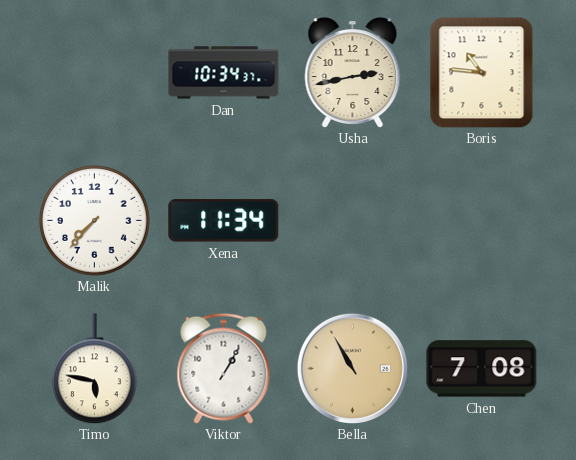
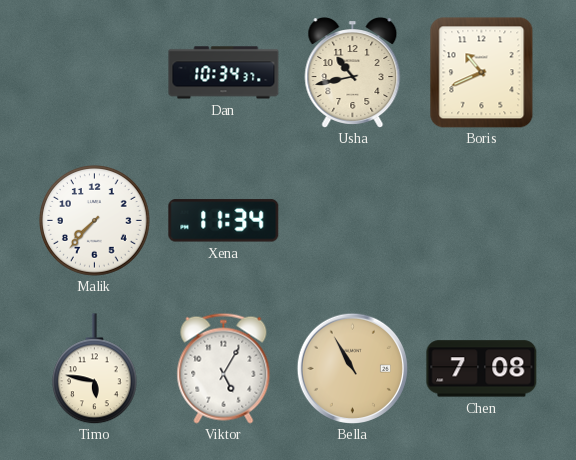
Usha: 2:43 -> 10:43 (353, 73)
Boris: 10:46 -> 10:41 (482, 73)
Viktor: 1:05 -> 5:05 (224, 368)
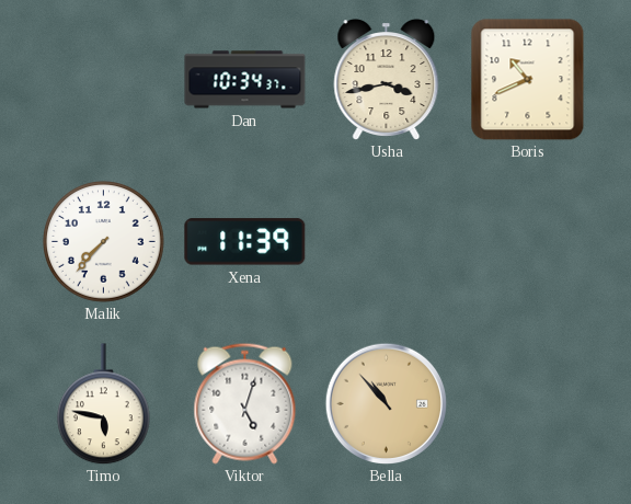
Usha: 10:43 -> 3:43 (387, 80)
Xena: 11:34 -> 11:39 (245, 242)
Viktor: 5:05 -> 5:03 (245, 403)
Bella: 10:55 -> 10:53 (386, 403)
Chen: 7:08 -> none (482, 369)
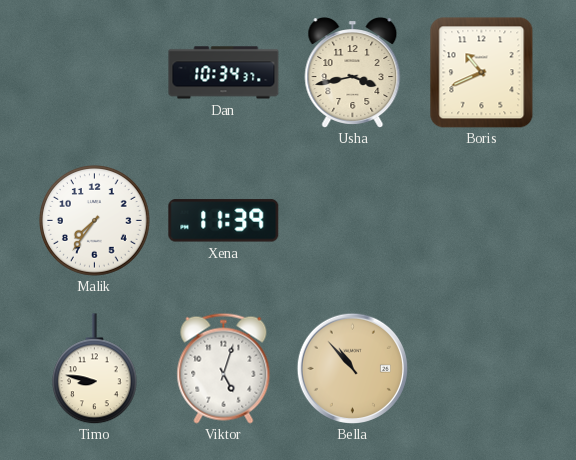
Malik: 7:37 -> 7:36 (95, 221)
Timo: 5:47 -> 8:47 (94, 369)
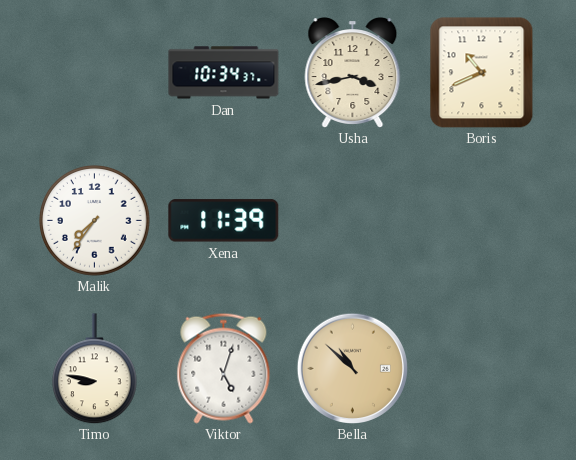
Bella: 10:53 -> 10:52 (352, 368)
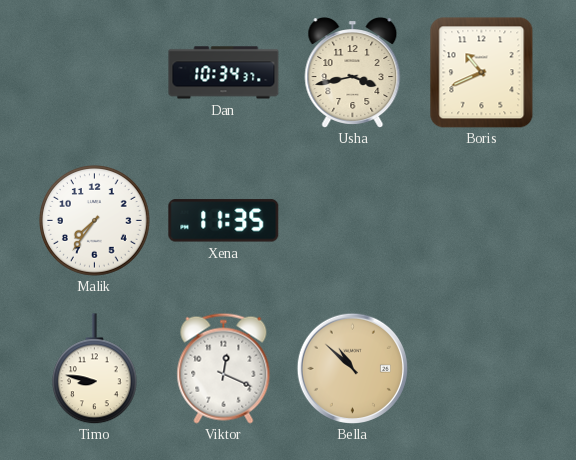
Xena: 11:39 -> 11:35 (224, 221)
Viktor: 5:03 -> 12:19 (224, 368)
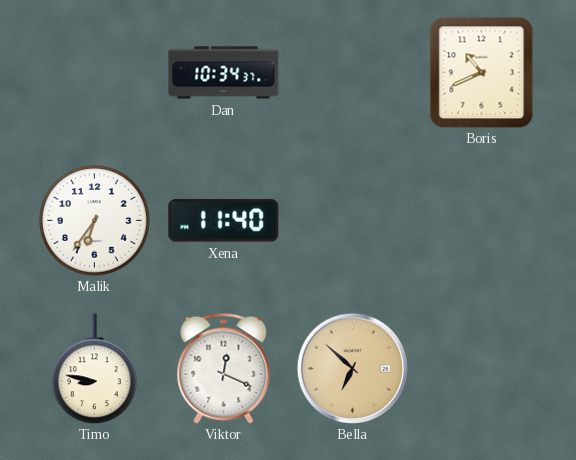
Usha: 3:43 -> none (353, 73)
Malik: 7:36 -> 6:36 (95, 221)
Xena: 11:35 -> 11:40 (224, 221)
Bella: 10:52 -> 6:52 (352, 368)
